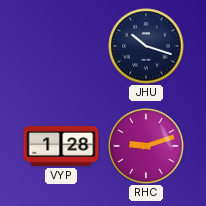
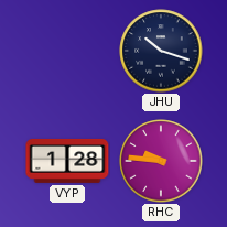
RHC: 9:12 -> 9:46 (161, 161)
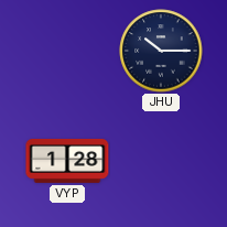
JHU: 10:18 -> 10:15 (161, 51)
RHC: 9:46 -> none (161, 161)
